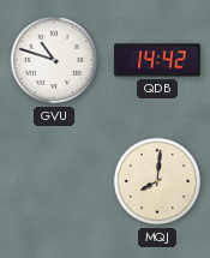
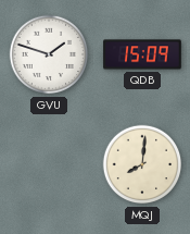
GVU: 10:48 -> 1:48 (49, 54)
QDB: 14:42 -> 15:09 (142, 54)
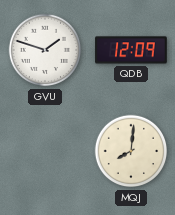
QDB: 15:09 -> 12:09 (131, 50)
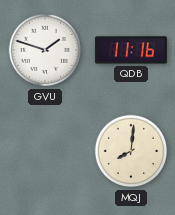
QDB: 12:09 -> 11:16 (131, 50)
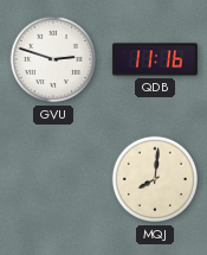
GVU: 1:48 -> 2:48 (53, 59)
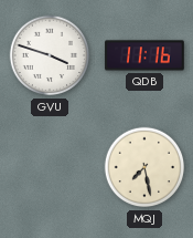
GVU: 2:48 -> 3:48 (50, 55)
MQJ: 8:01 -> 7:28 (144, 167)
